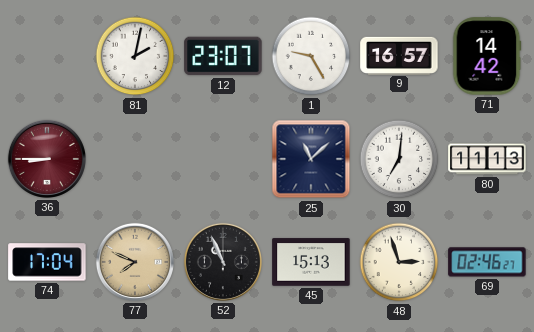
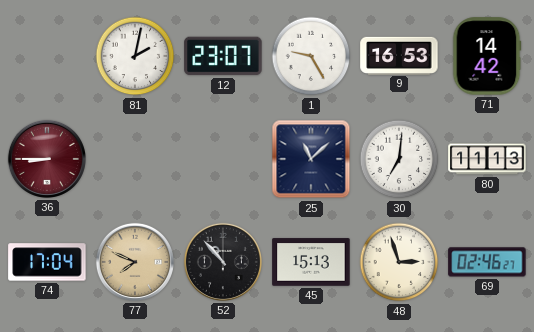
9: 16:57 -> 16:53 (399, 55)
52: 10:56 -> 10:53 (223, 262)
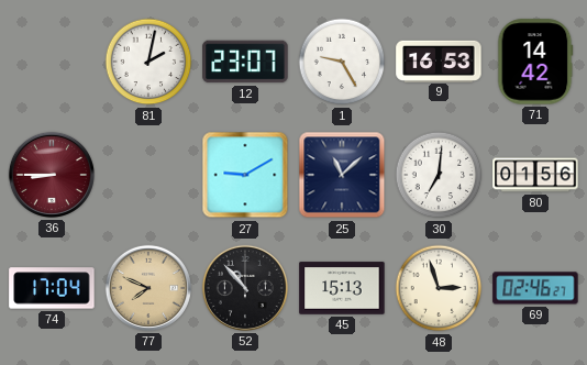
27: none -> 9:10 (245, 175)
80: 11:13 -> 01:56 (535, 175)
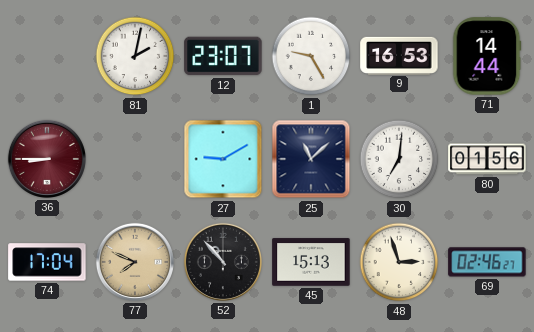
71: 14:42 -> 14:44 (487, 56)
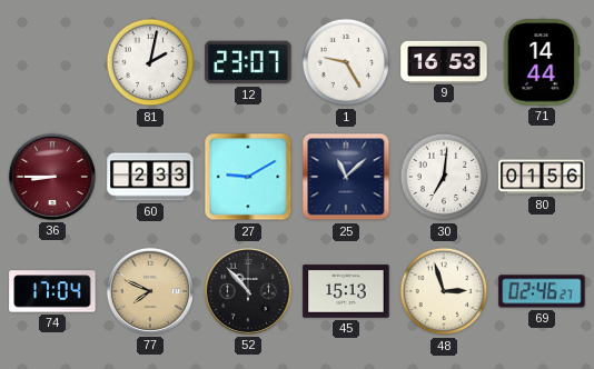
60: none -> 2:33 (150, 177)
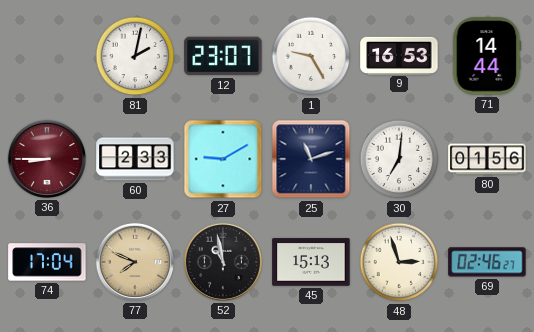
25: 11:08 -> 11:12 (311, 159)
52: 10:53 -> 10:58 (223, 262)
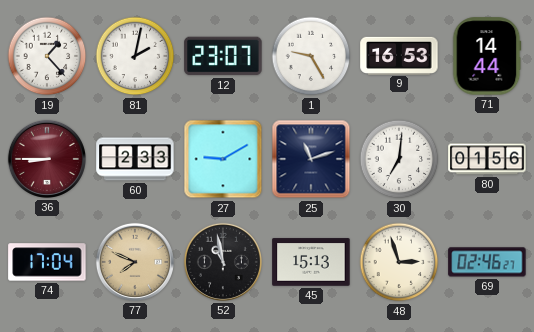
19: none -> 1:23 (47, 56)
